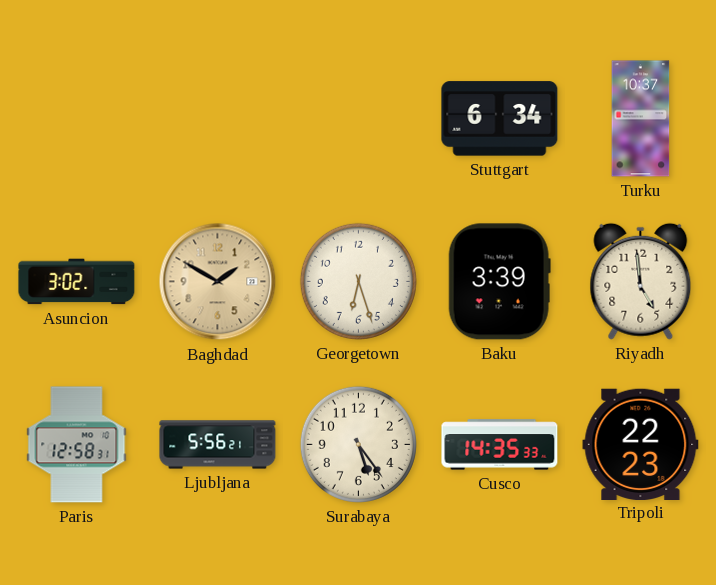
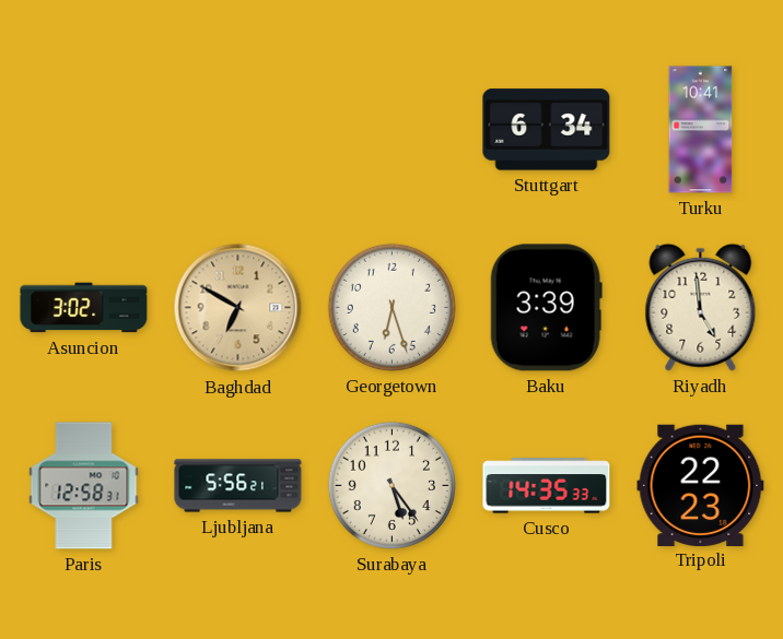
Turku: 10:37 -> 10:41 (701, 130)
Baghdad: 1:50 -> 6:50 (238, 308)
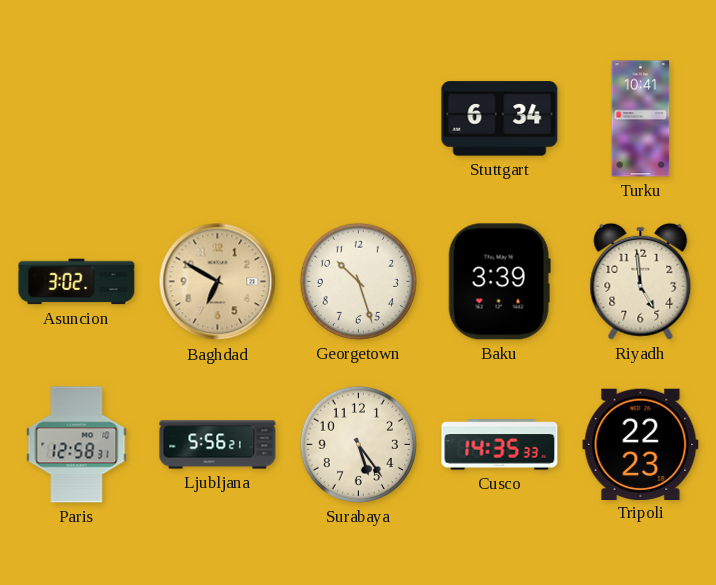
Georgetown: 6:27 -> 10:27 (358, 281)
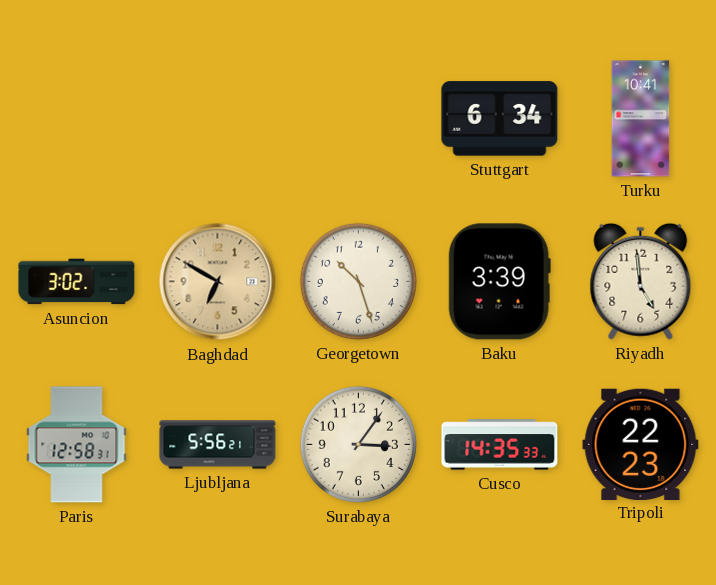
Surabaya: 5:24 -> 3:06 (358, 444)
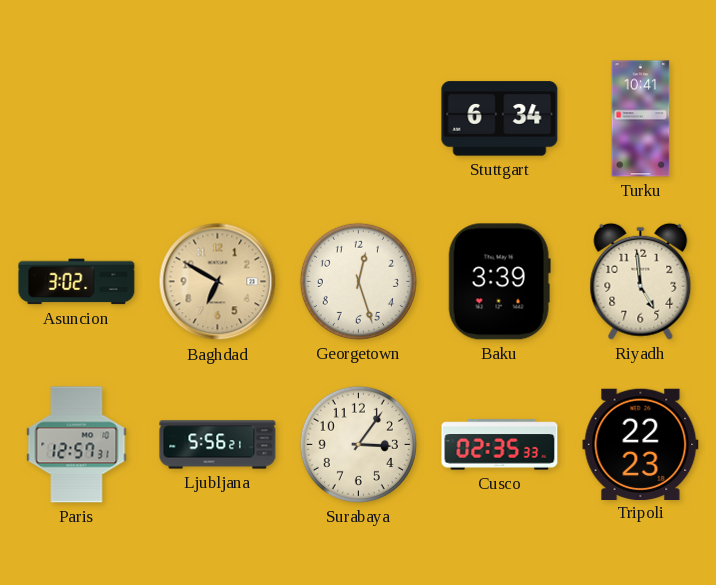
Georgetown: 10:27 -> 12:27 (358, 281)
Paris: 12:58 -> 12:57 (77, 445)
Cusco: 14:35 -> 02:35 (500, 445)
